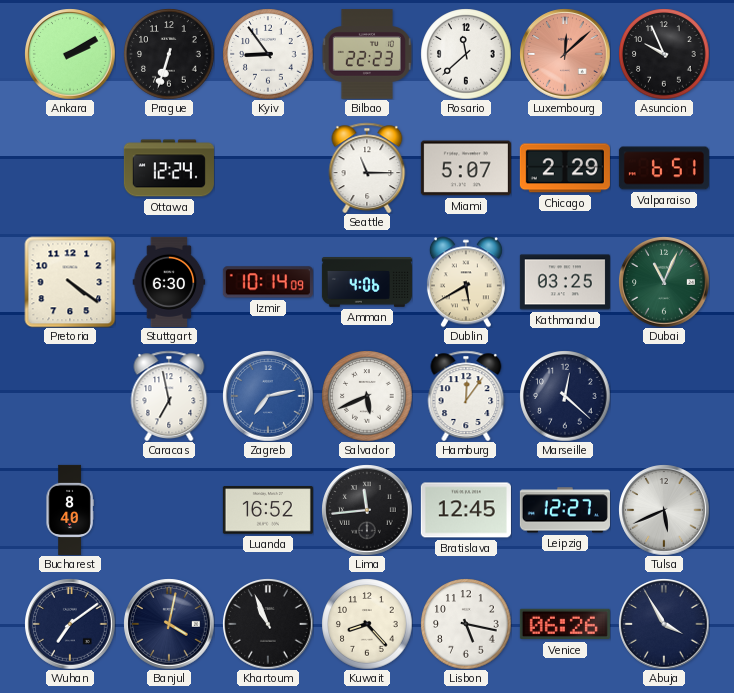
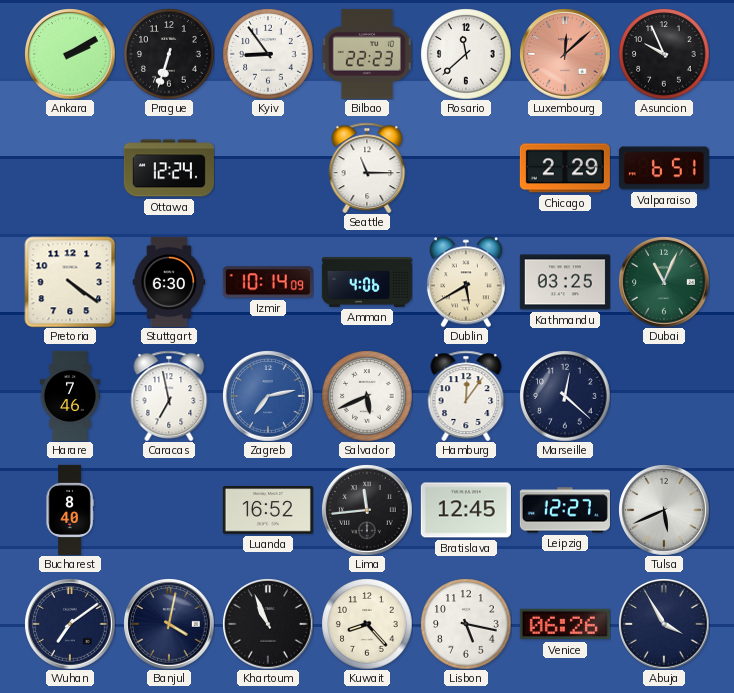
Miami: 5:07 -> none (466, 168)
Harare: none -> 7:46 (69, 396)
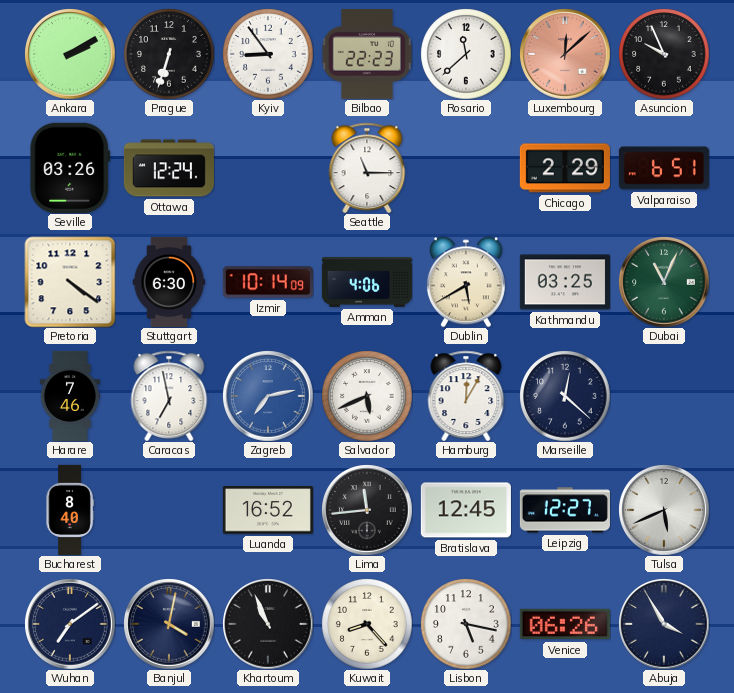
Seville: none -> 03:26 (70, 168)
Hamburg: 12:06 -> 12:05 (466, 396)
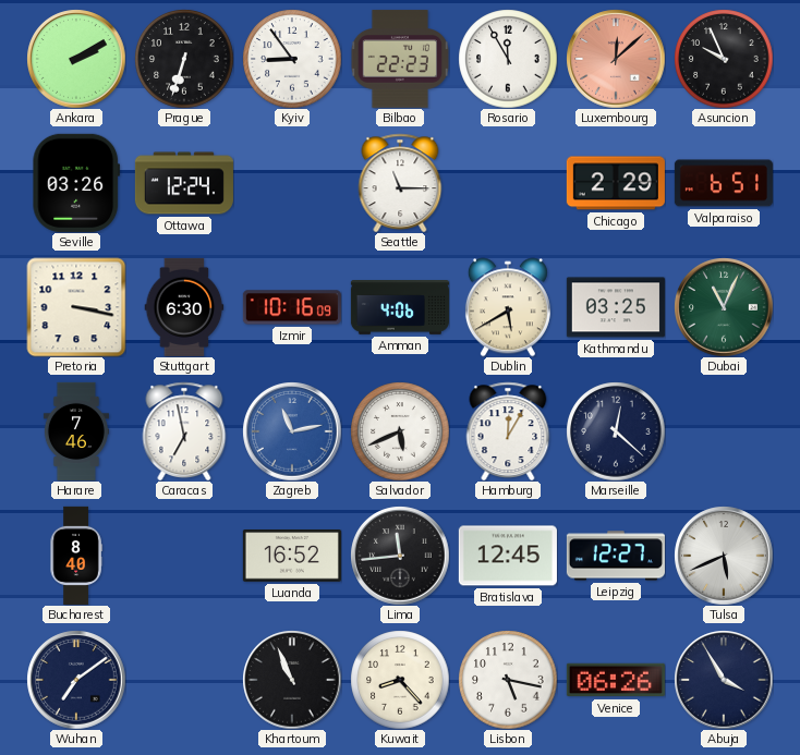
Rosario: 11:38 -> 11:55 (508, 59)
Pretoria: 4:21 -> 3:17 (76, 307)
Izmir: 10:14 -> 10:16 (292, 307)
Zagreb: 7:13 -> 11:13 (292, 431)
Banjul: 4:02 -> none (169, 624)
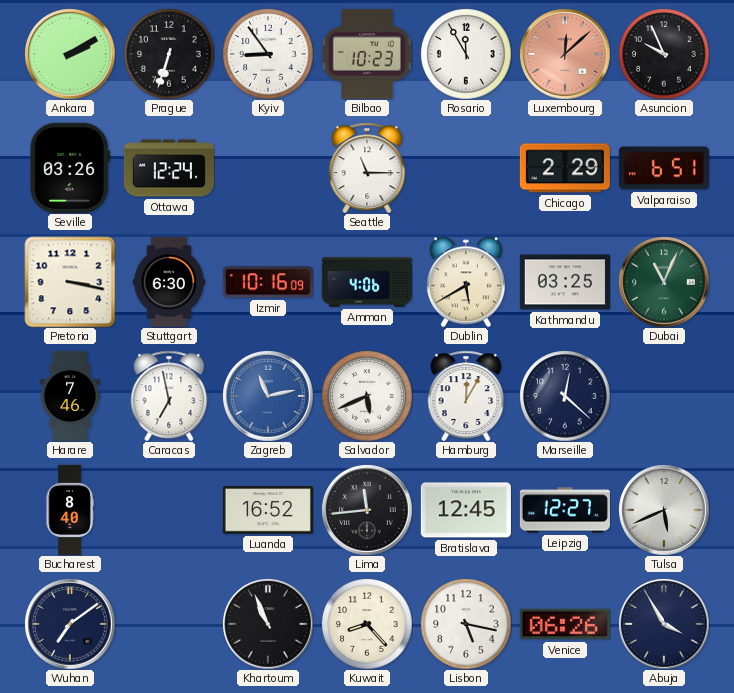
Bilbao: 22:23 -> 10:23 (367, 54)
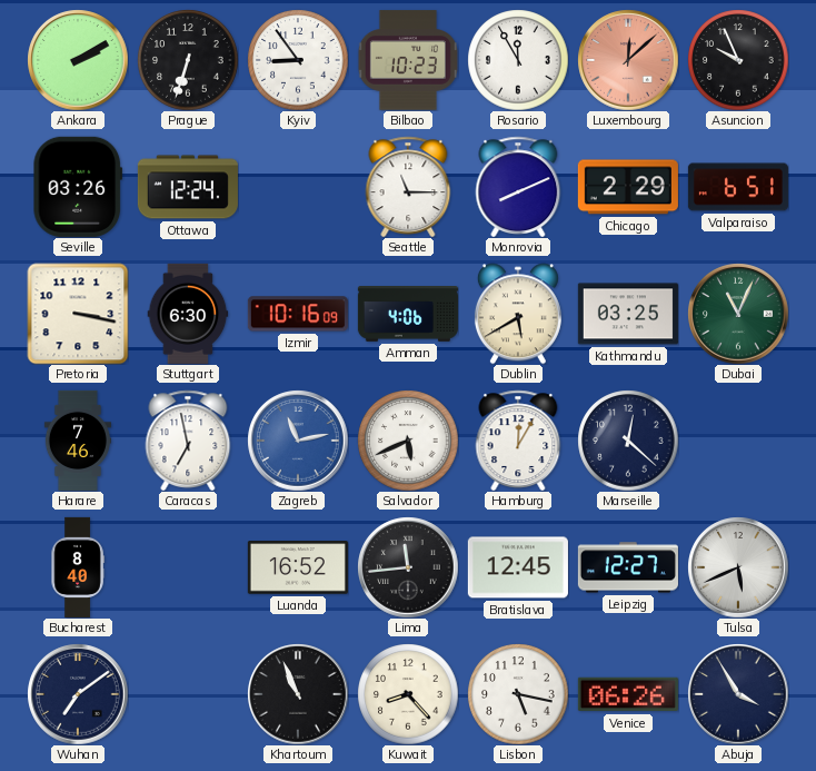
Monrovia: none -> 8:11 (518, 187)
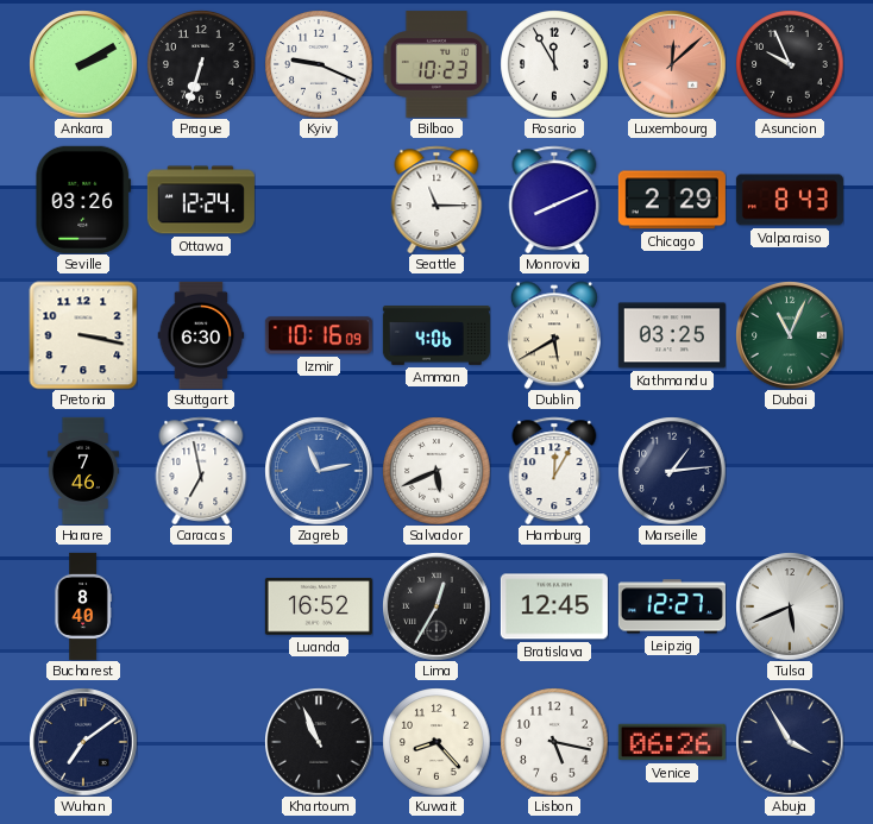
Kyiv: 8:54 -> 9:19 (319, 64)
Valparaiso: 6:51 -> 8:43 (790, 200)
Marseille: 12:22 -> 1:14 (672, 471)
Lima: 11:44 -> 12:35 (436, 606)
